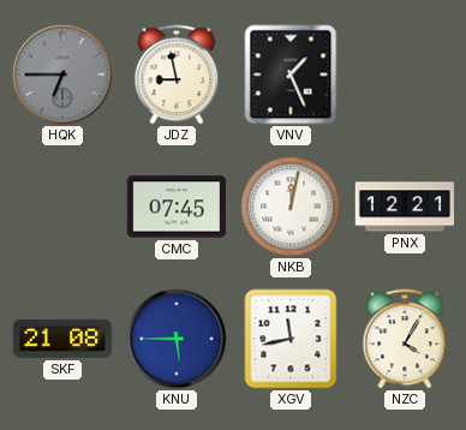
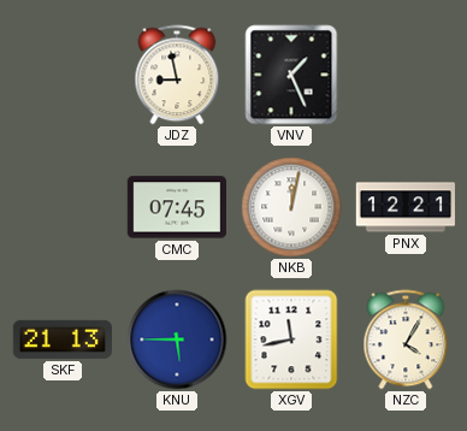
HQK: 6:45 -> none (62, 74)
SKF: 21:08 -> 21:13 (63, 340)
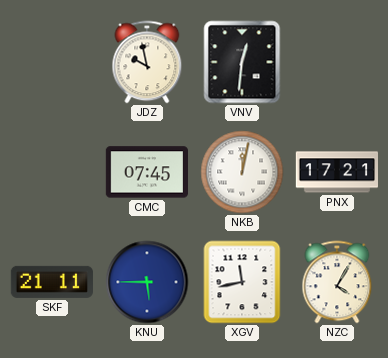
JDZ: 8:58 -> 9:58 (147, 62)
VNV: 1:26 -> 12:31 (242, 62)
PNX: 12:21 -> 17:21 (336, 172)
SKF: 21:13 -> 21:11 (52, 282)
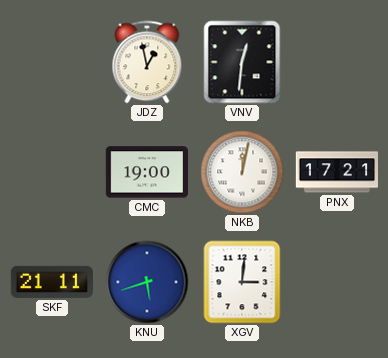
JDZ: 9:58 -> 12:58 (147, 62)
CMC: 07:45 -> 19:00 (146, 172)
KNU: 5:45 -> 5:42 (147, 282)
XGV: 11:43 -> 3:01 (242, 282)
NZC: 4:05 -> none (337, 282)
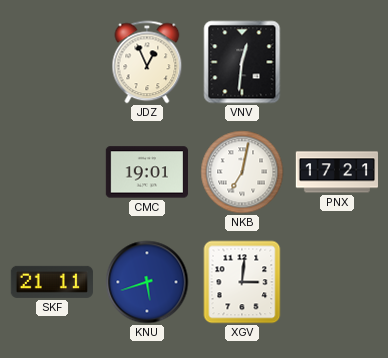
JDZ: 12:58 -> 12:56 (147, 62)
CMC: 19:00 -> 19:01 (146, 172)
NKB: 12:02 -> 7:02 (242, 172)
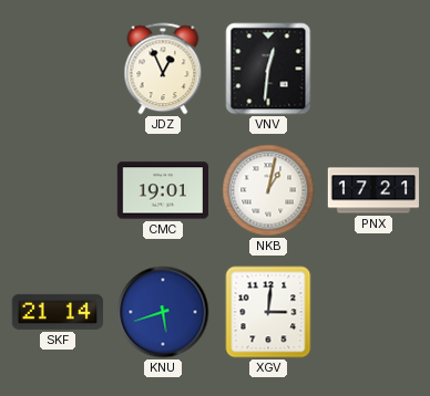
NKB: 7:02 -> 1:02 (268, 190)
SKF: 21:11 -> 21:14 (58, 312)
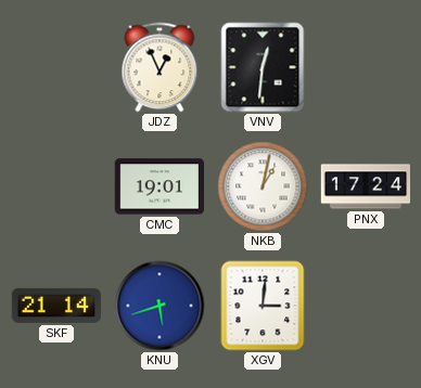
PNX: 17:21 -> 17:24 (365, 186)
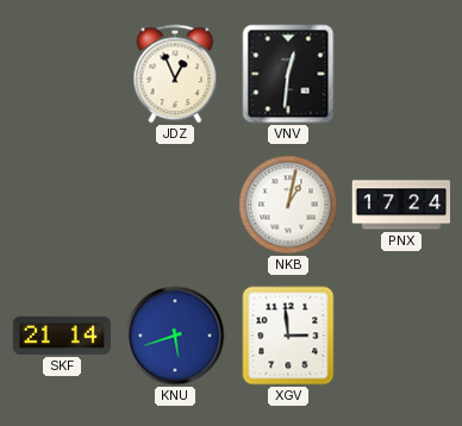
CMC: 19:01 -> none (158, 186)
XGV: 3:01 -> 2:59 (288, 336)
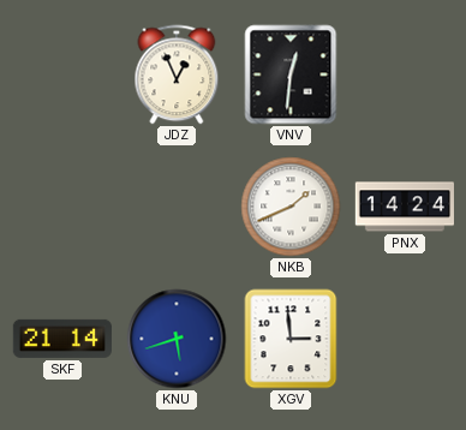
NKB: 1:02 -> 1:41 (291, 207)
PNX: 17:24 -> 14:24 (404, 207)
